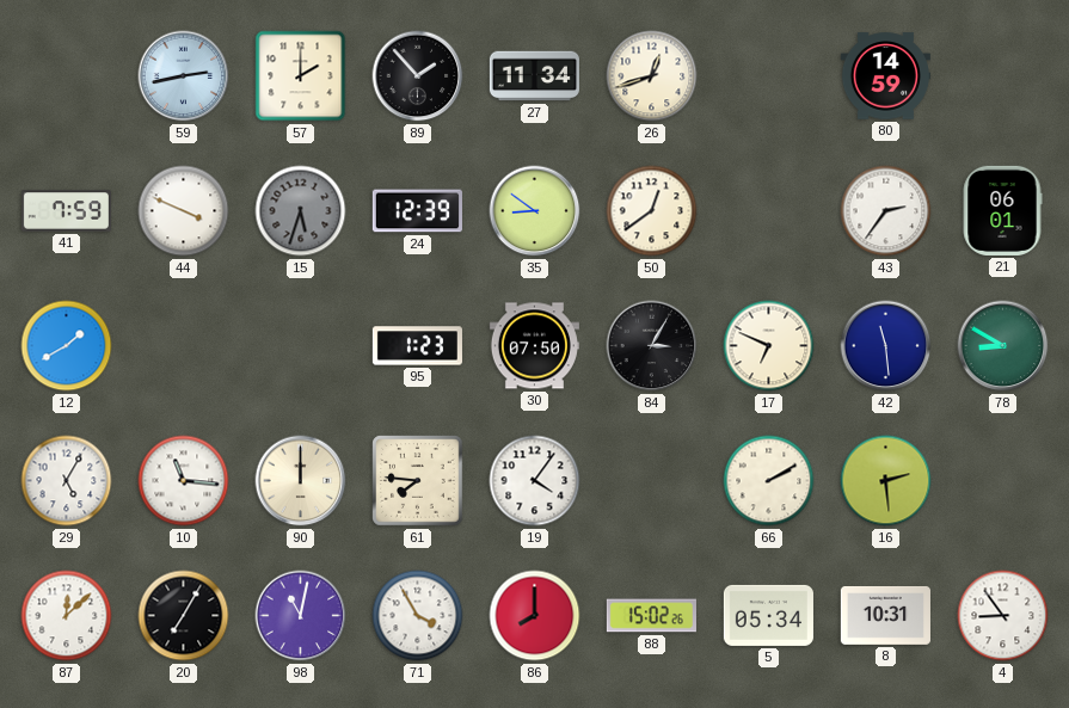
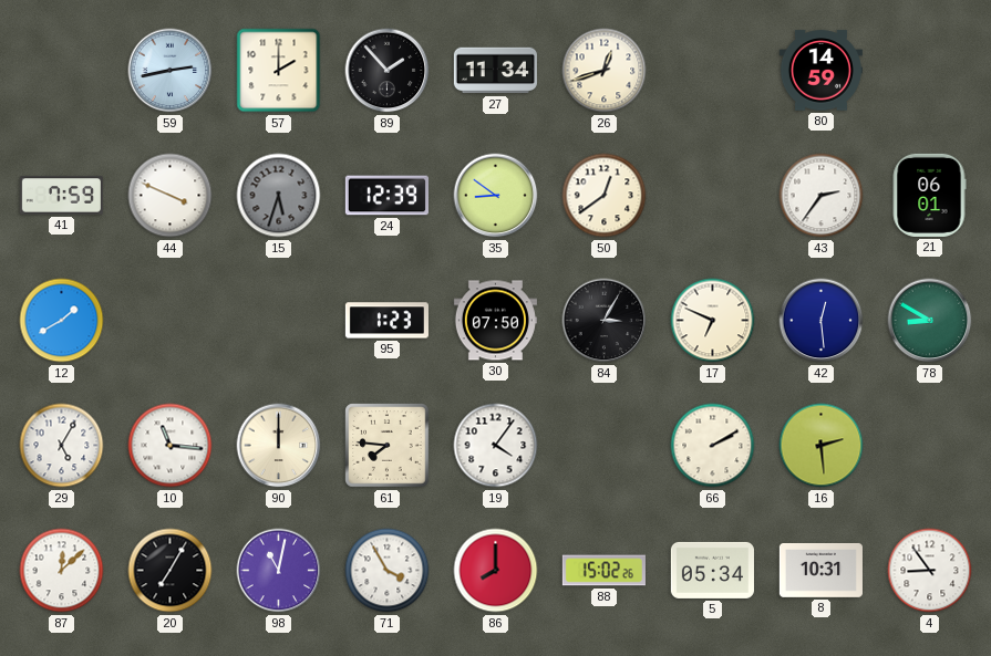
42: 11:29 -> 12:29 (822, 321)
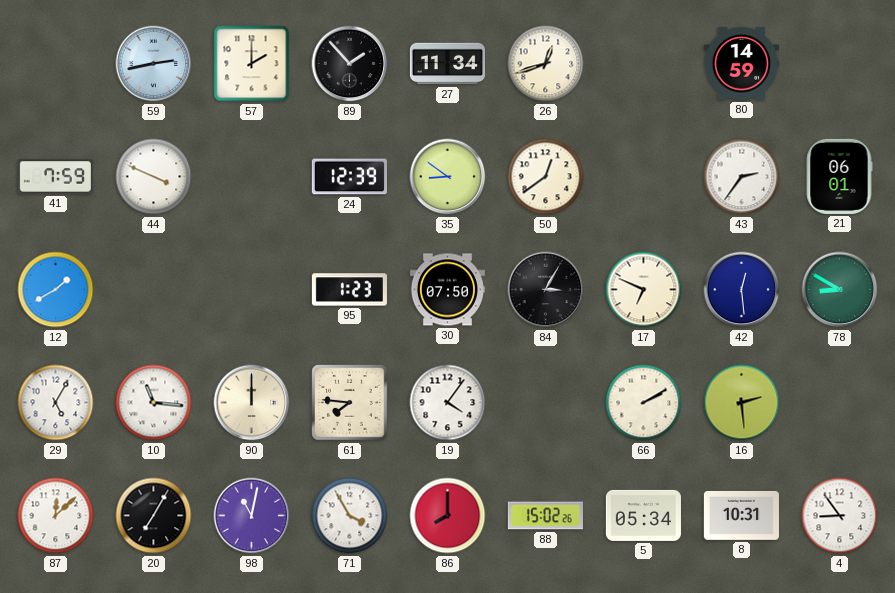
15: 5:33 -> none (279, 196)
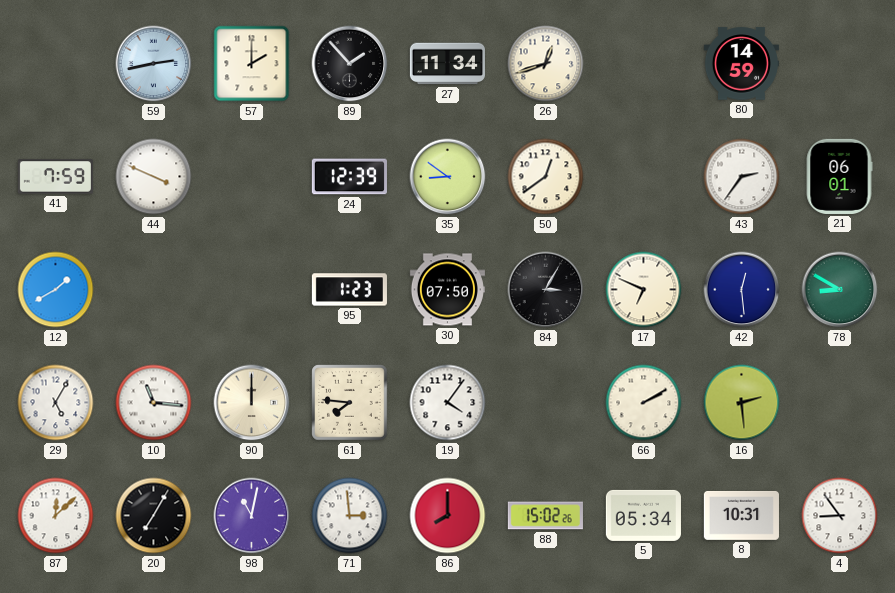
71: 3:55 -> 2:59 (350, 516)
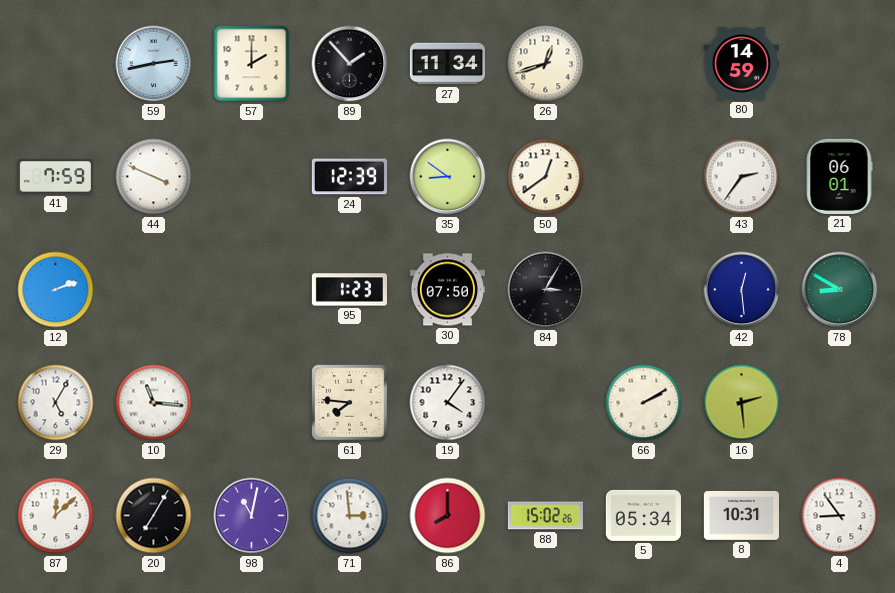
12: 1:40 -> 2:12 (56, 290)
17: 6:49 -> none (644, 290)
90: 12:00 -> none (252, 403)
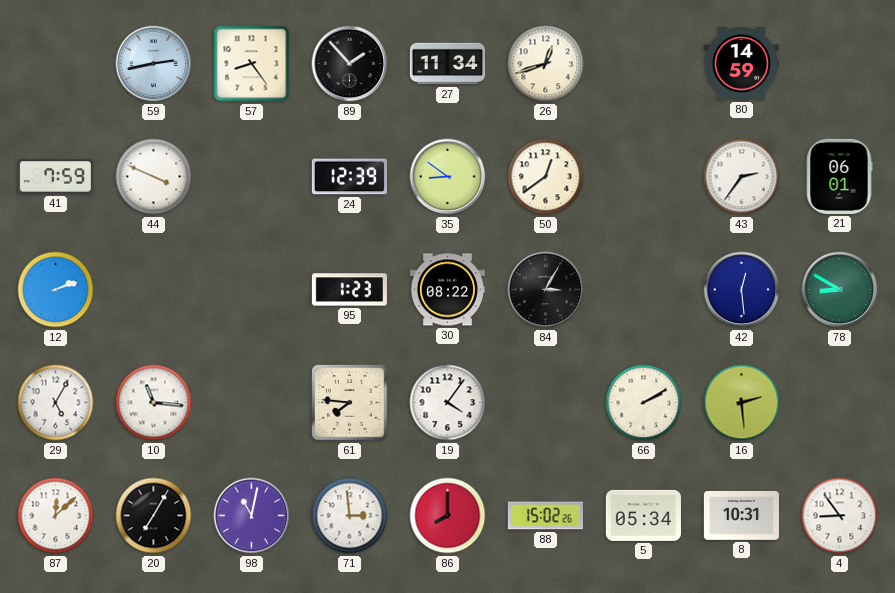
57: 2:00 -> 8:24 (252, 64)
30: 07:50 -> 08:22 (447, 290)
